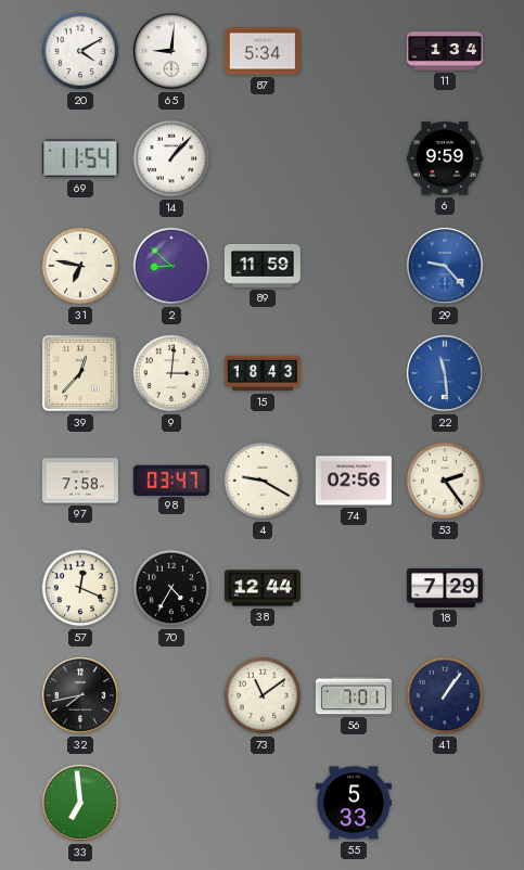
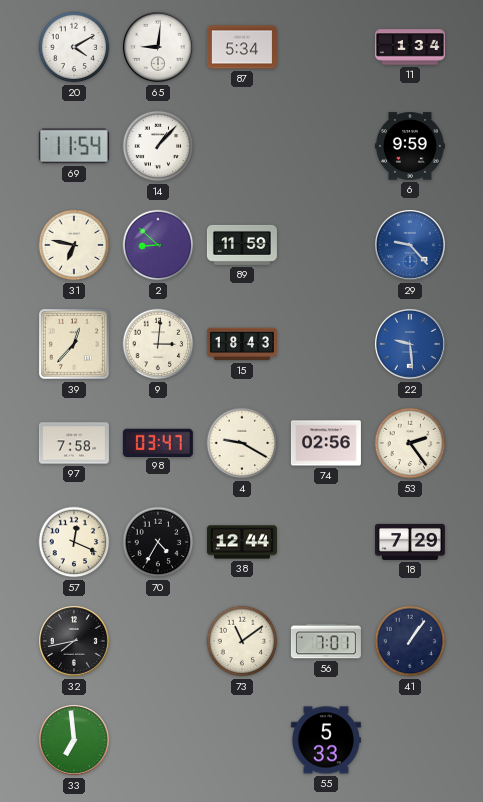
22: 11:29 -> 9:29 (410, 344)
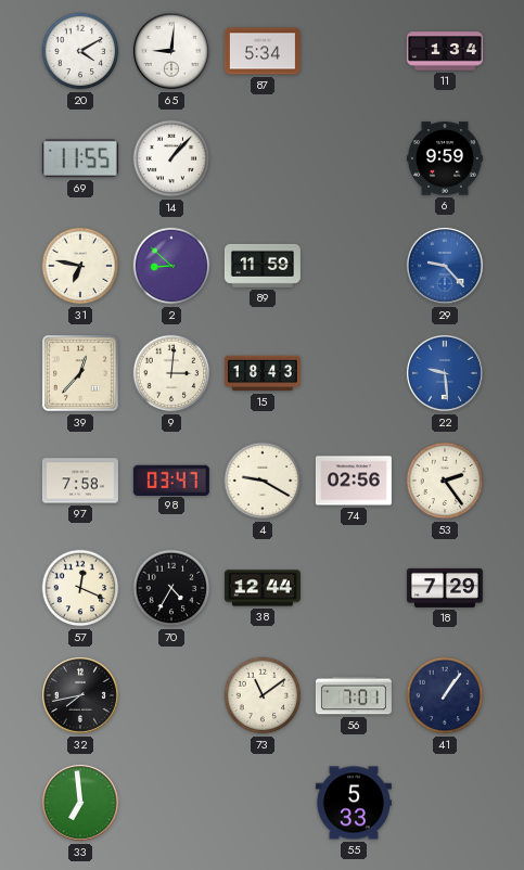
69: 11:54 -> 11:55 (80, 158)
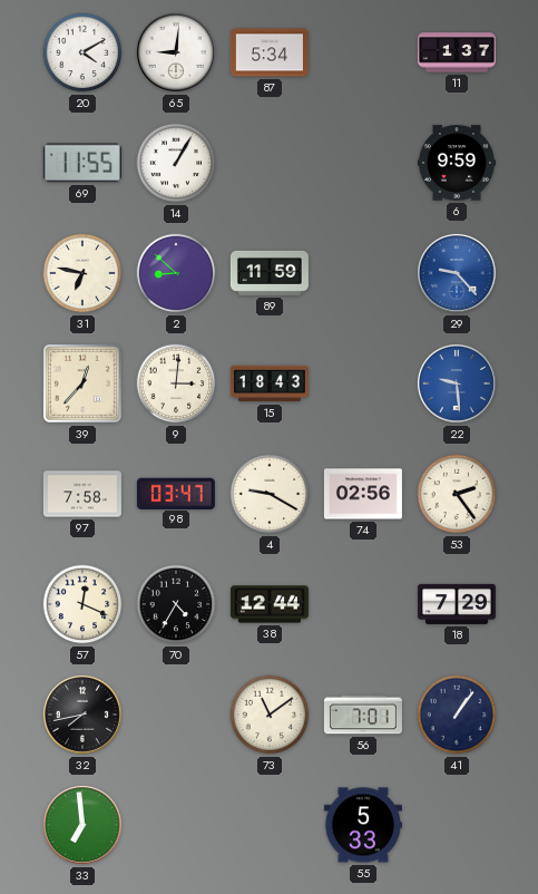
11: 1:34 -> 1:37 (457, 52)
14: 1:07 -> 1:05 (176, 163)
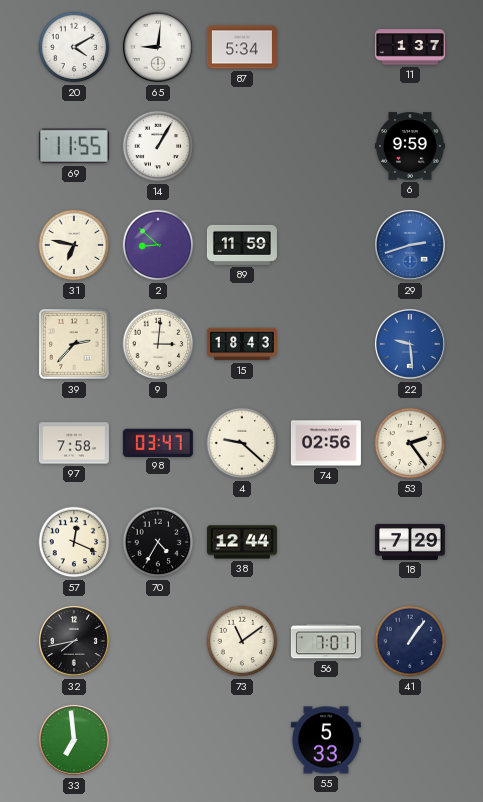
29: 9:23 -> 2:42 (410, 245)
39: 12:37 -> 2:37 (74, 344)
4: 9:20 -> 9:22 (242, 443)
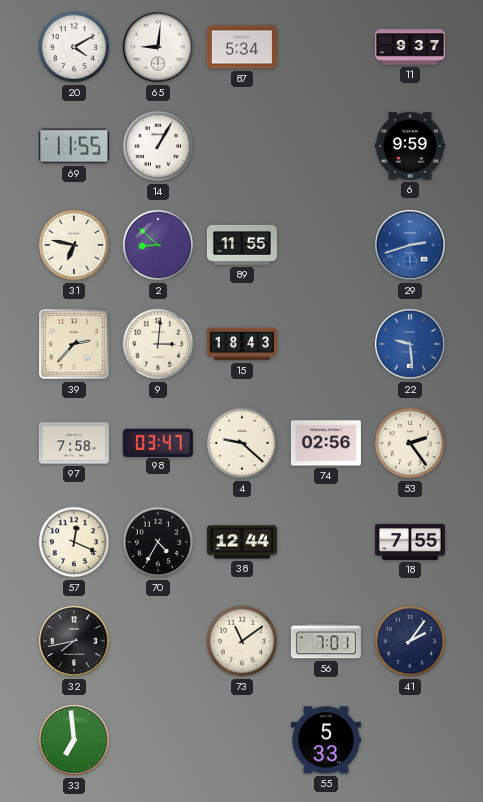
11: 1:37 -> 9:37 (410, 47)
89: 11:59 -> 11:55 (242, 245)
18: 7:29 -> 7:55 (410, 542)
41: 1:06 -> 2:06 (410, 641)
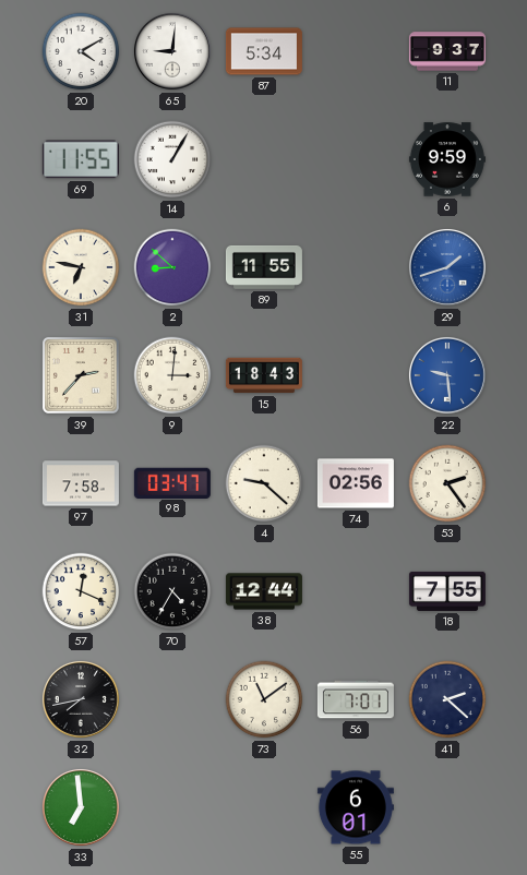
29: 2:42 -> 1:42 (447, 267)
41: 2:06 -> 2:22 (447, 699)
55: 5:33 -> 6:01 (356, 807)
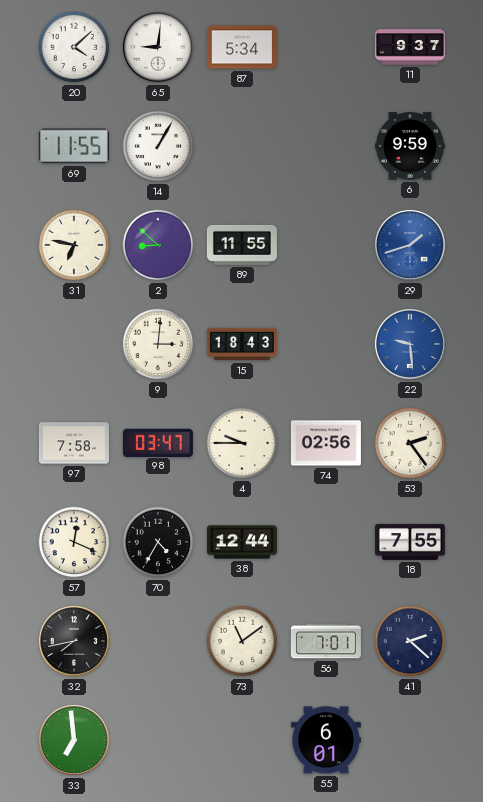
20: 4:10 -> 4:08 (74, 47)
39: 2:37 -> none (81, 375)
4: 9:22 -> 9:45 (242, 443)
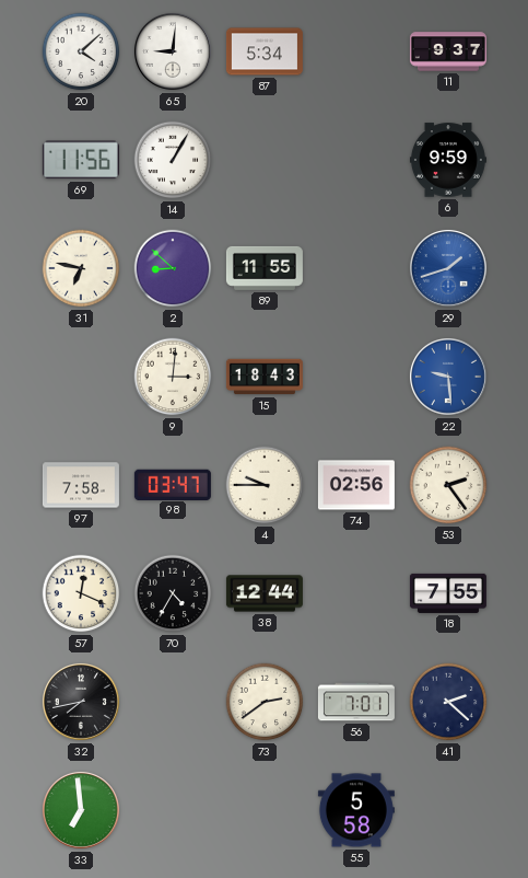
69: 11:55 -> 11:56 (81, 160)
73: 11:09 -> 2:39 (265, 702)
55: 6:01 -> 5:58 (356, 810)
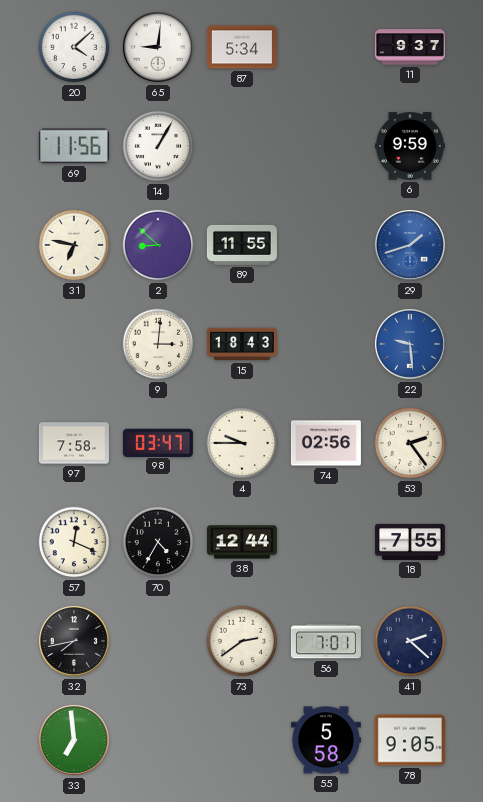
78: none -> 9:05 (410, 740)
